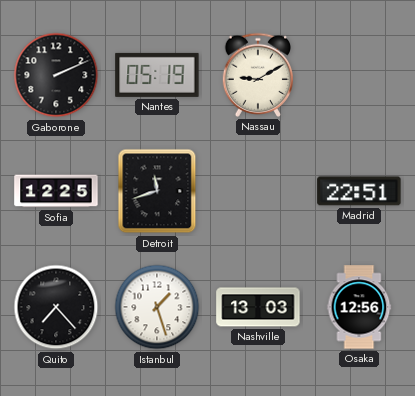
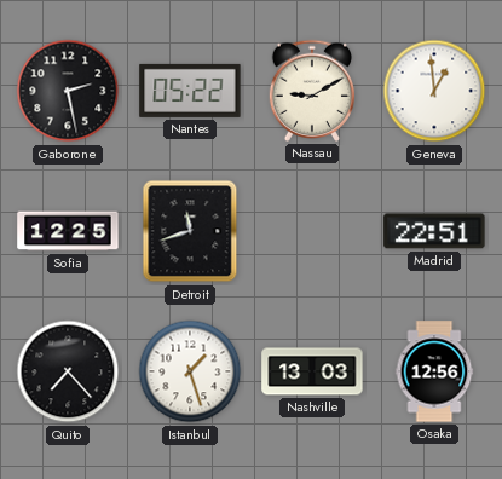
Gaborone: 2:11 -> 2:28 (68, 91)
Nantes: 05:19 -> 05:22 (190, 91)
Geneva: none -> 12:59 (434, 91)
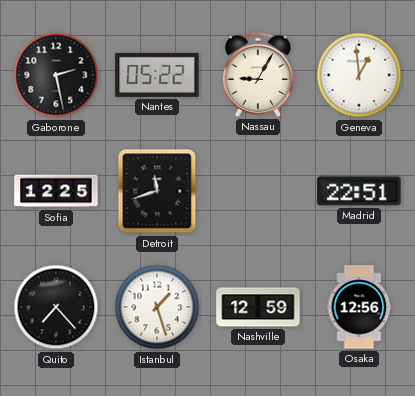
Nassau: 9:10 -> 9:05 (257, 75)
Nashville: 13:03 -> 12:59 (258, 307)
